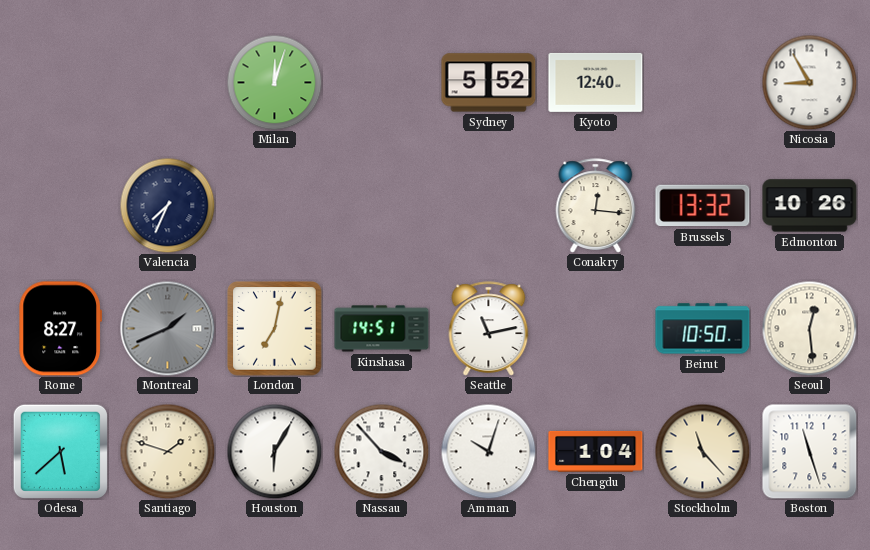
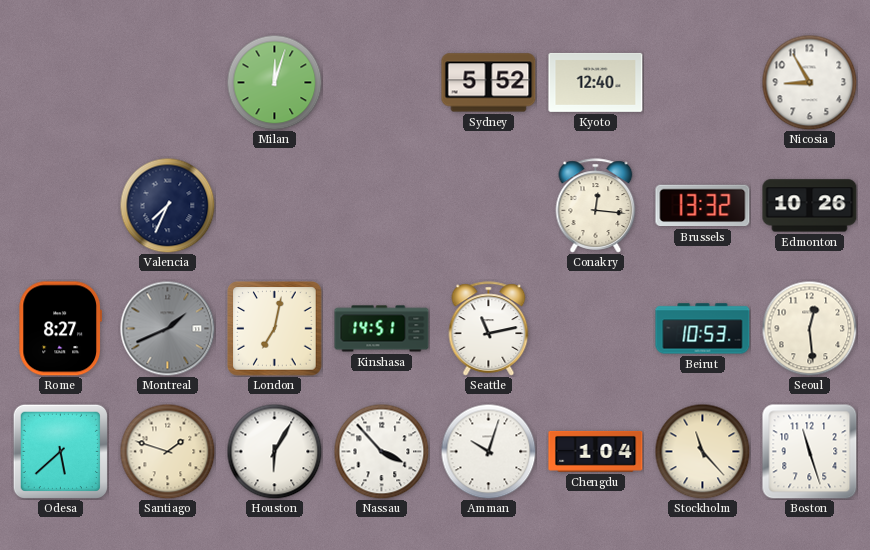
Beirut: 10:50 -> 10:53 (703, 329)
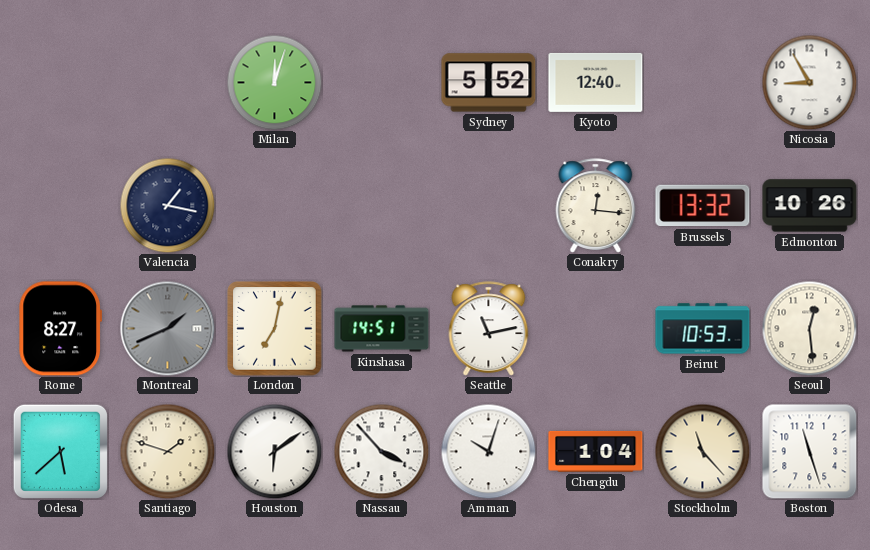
Valencia: 7:34 -> 1:17 (167, 205)
Houston: 6:05 -> 6:09 (274, 451)
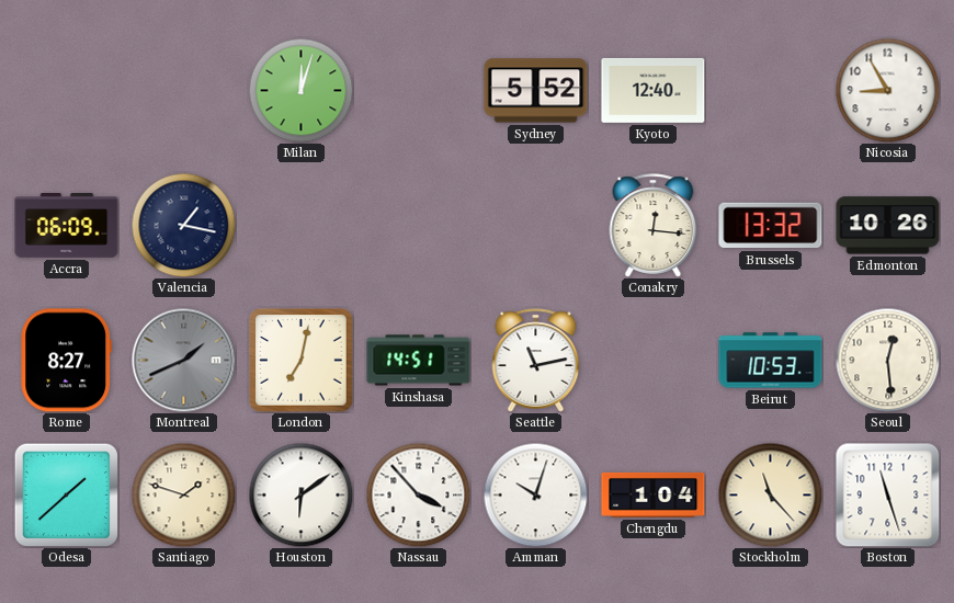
Accra: none -> 06:09 (67, 226)
Odesa: 5:38 -> 1:38 (66, 494)
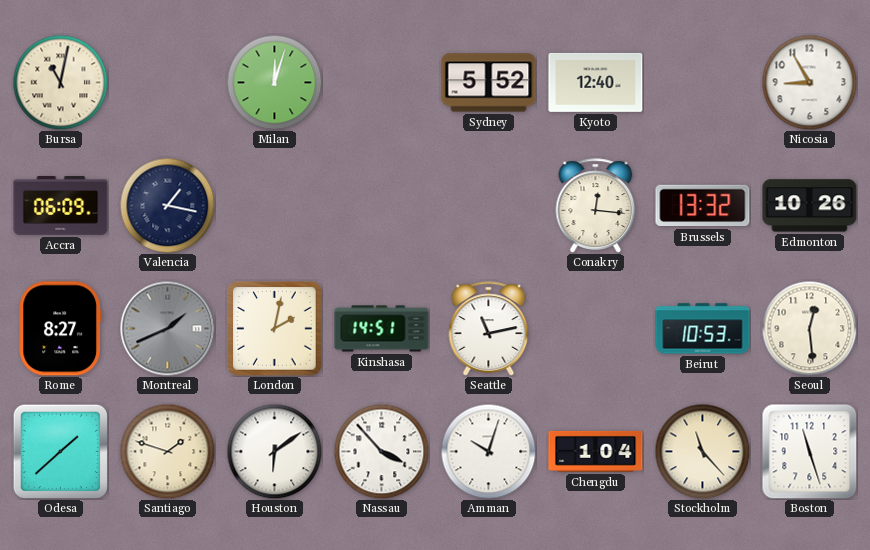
Bursa: none -> 11:02 (60, 82)
London: 7:02 -> 2:02 (275, 329)
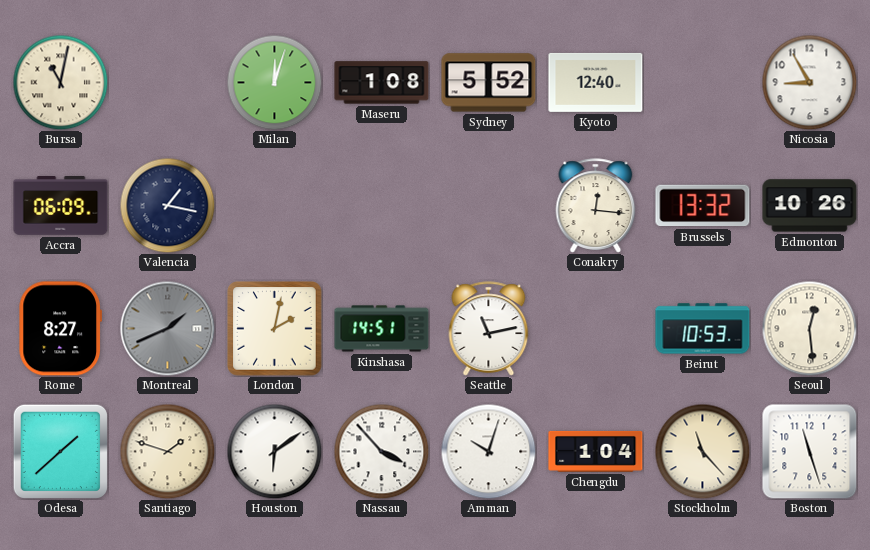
Maseru: none -> 1:08 (382, 83)
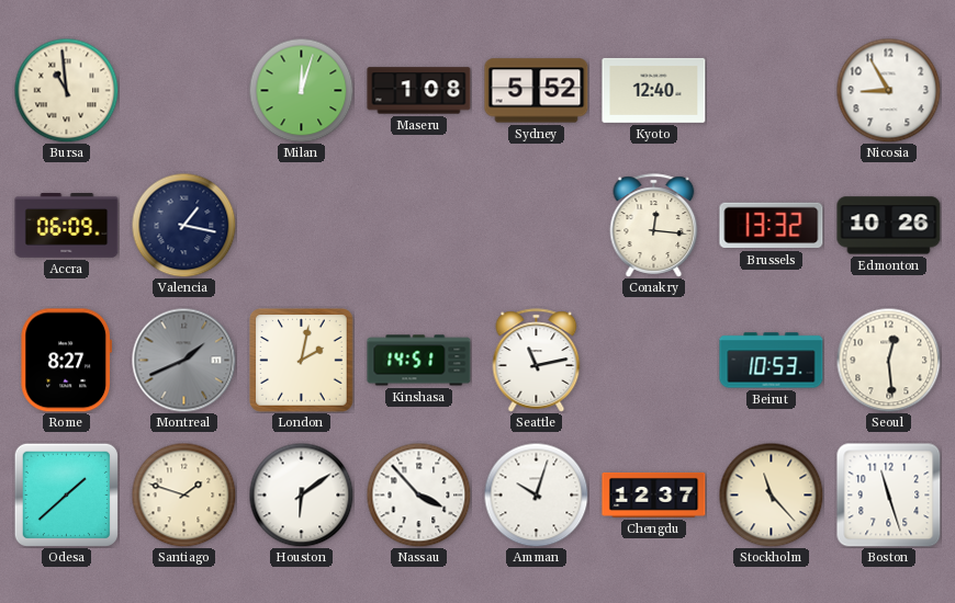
Bursa: 11:02 -> 10:59 (66, 90)
Chengdu: 1:04 -> 12:37 (654, 494)
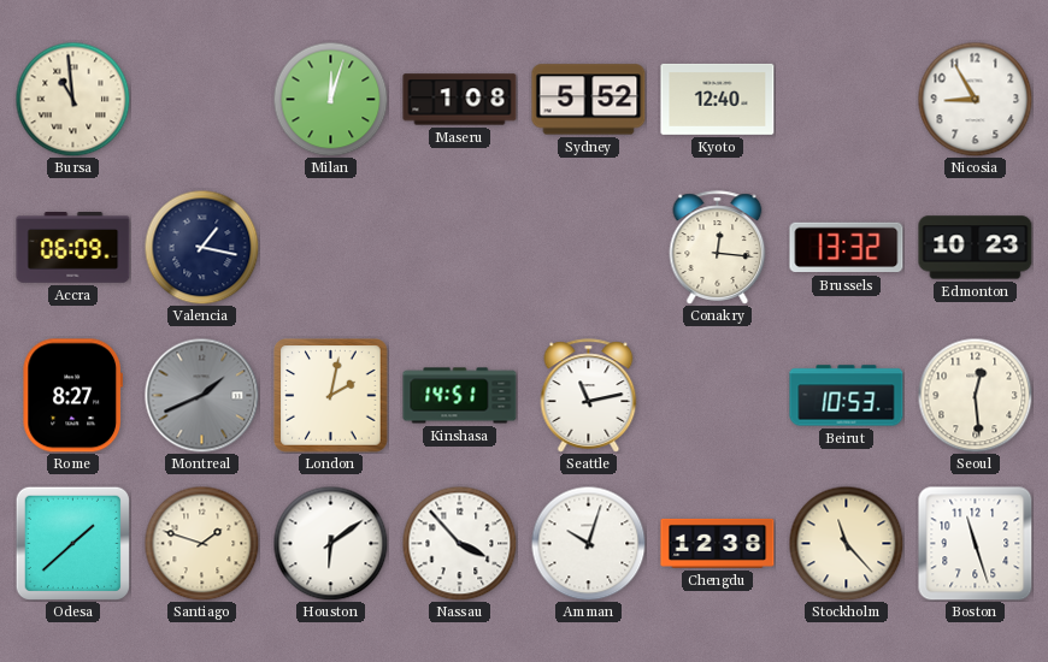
Edmonton: 10:26 -> 10:23 (976, 248)
Chengdu: 12:37 -> 12:38 (718, 543)
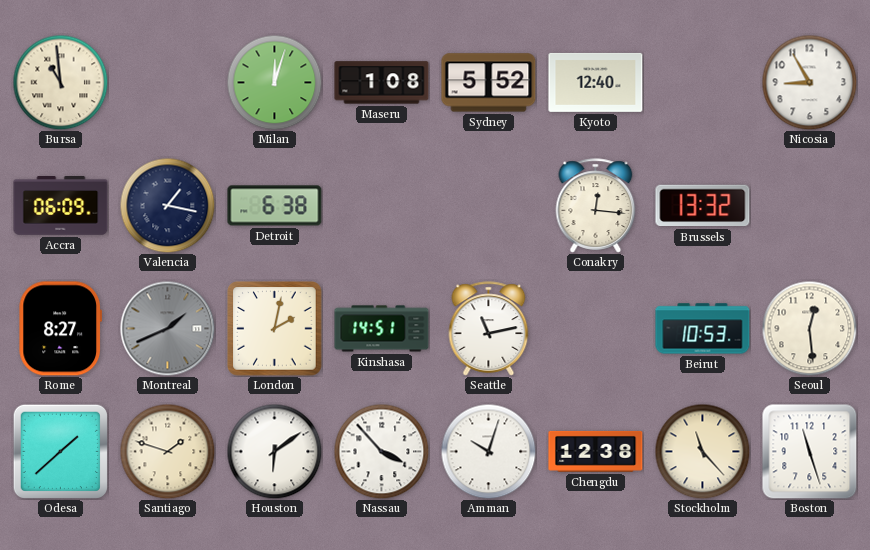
Detroit: none -> 6:38 (275, 206)
Edmonton: 10:23 -> none (976, 248)
